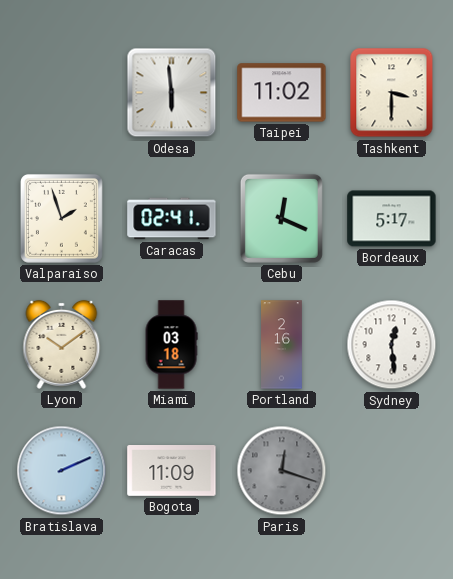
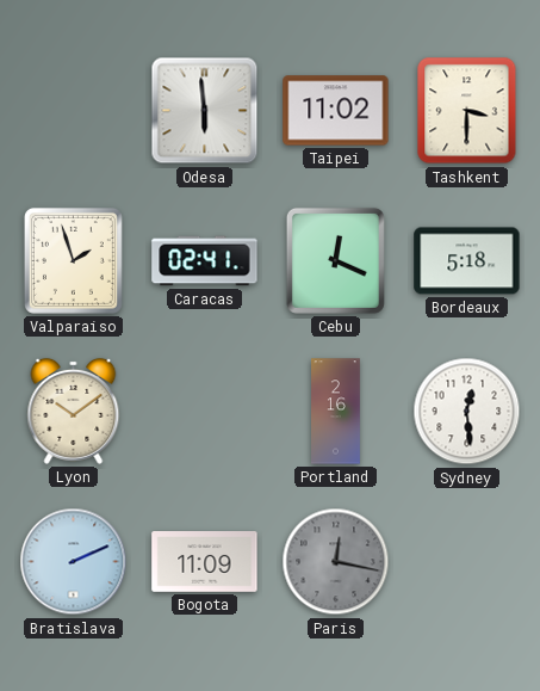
Bordeaux: 5:17 -> 5:18 (467, 261)
Miami: 03:18 -> none (171, 345)
Paris: 12:18 -> 12:17 (336, 562)
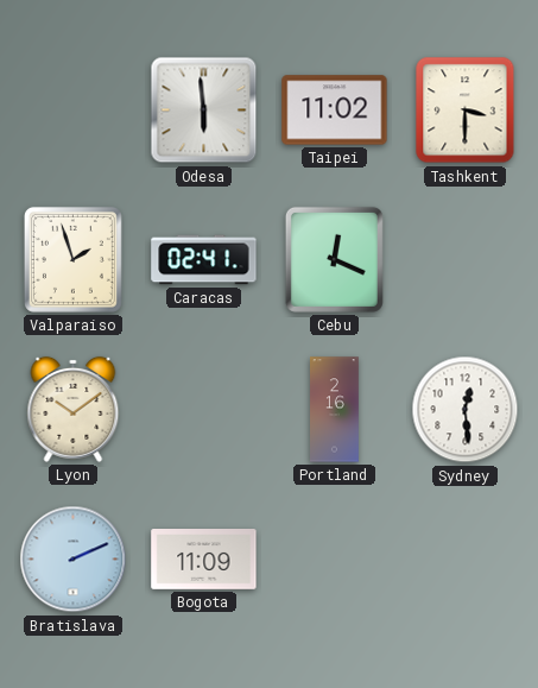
Bordeaux: 5:18 -> none (467, 261)
Paris: 12:17 -> none (336, 562)
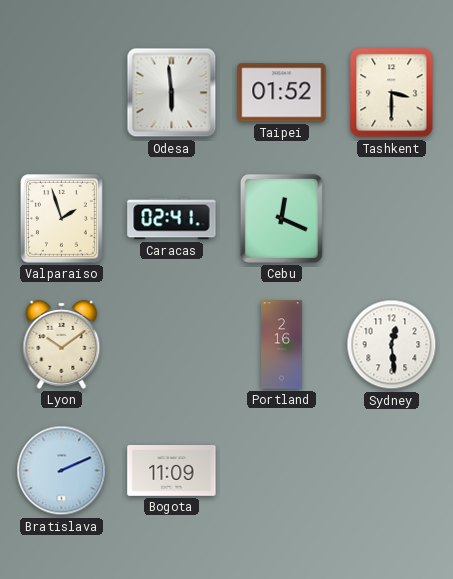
Taipei: 11:02 -> 01:52 (282, 93)
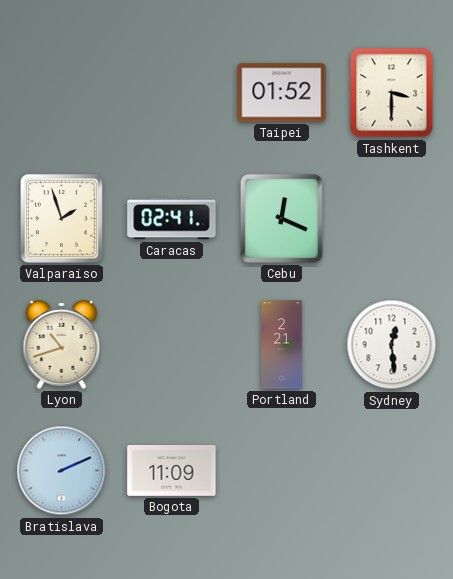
Odesa: 5:59 -> none (172, 93)
Lyon: 10:09 -> 10:42 (62, 344)
Portland: 2:16 -> 2:21 (282, 345)
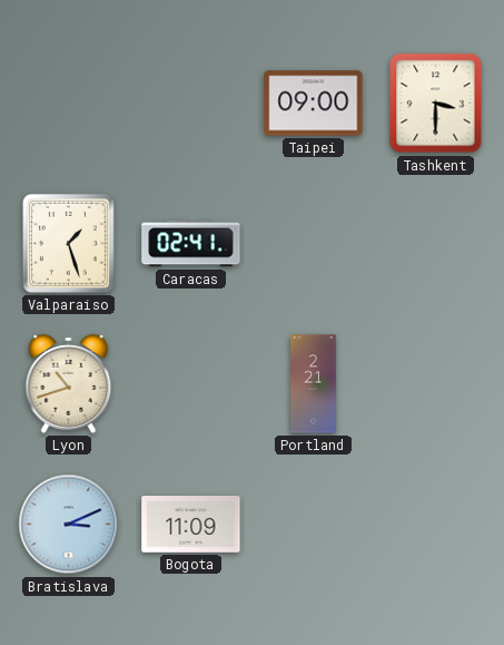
Taipei: 01:52 -> 09:00 (314, 104)
Valparaiso: 1:57 -> 1:27 (68, 243)
Cebu: 12:19 -> none (281, 218)
Sydney: 12:29 -> none (392, 345)
Bratislava: 2:11 -> 3:11 (69, 525)
